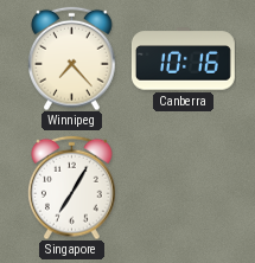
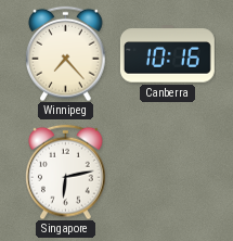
Singapore: 7:05 -> 6:13 (66, 172)
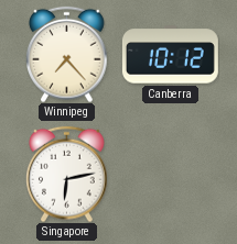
Canberra: 10:16 -> 10:12 (170, 55)
